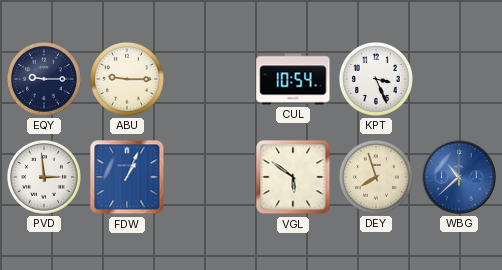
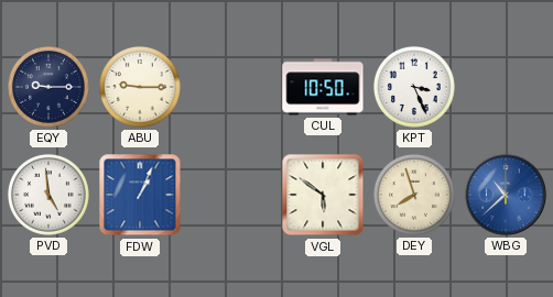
CUL: 10:54 -> 10:50 (323, 87)
PVD: 2:59 -> 4:59 (48, 195)
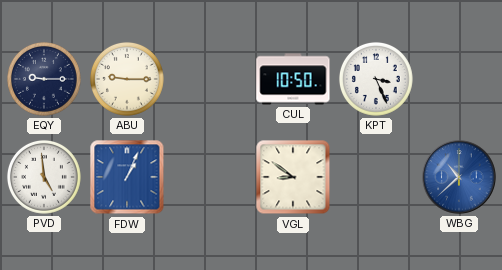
VGL: 5:51 -> 8:51 (293, 177)
DEY: 7:57 -> none (414, 195)
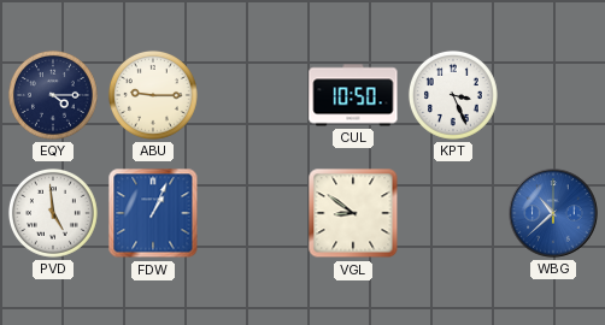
EQY: 9:15 -> 4:15 (53, 95)
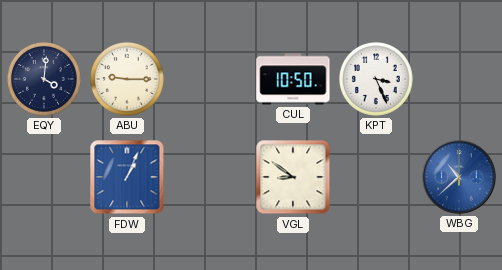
EQY: 4:15 -> 4:01 (44, 79)
PVD: 4:59 -> none (53, 213)
